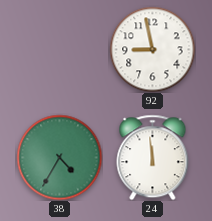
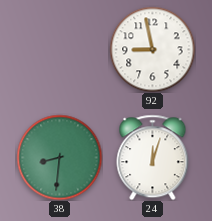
38: 4:35 -> 8:31 (59, 157)
24: 11:59 -> 12:03 (153, 157)
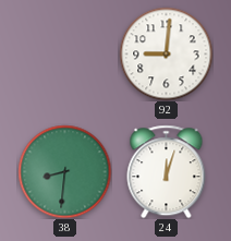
92: 8:58 -> 9:01 (166, 53)
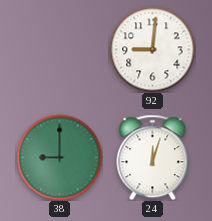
38: 8:31 -> 9:00 (59, 157)
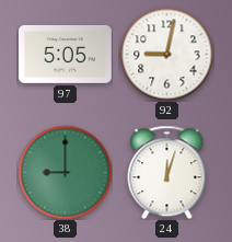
97: none -> 5:05 (65, 54)
92: 9:01 -> 9:02 (166, 54)
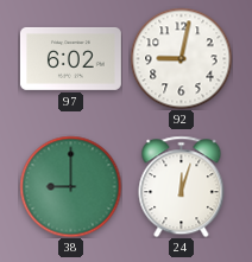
97: 5:05 -> 6:02 (70, 58)
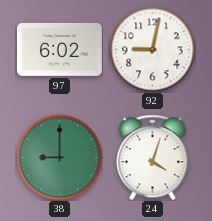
24: 12:03 -> 4:03 (153, 157)
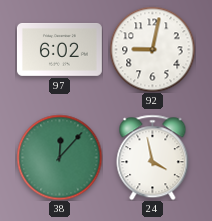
38: 9:00 -> 12:07 (59, 157)
24: 4:03 -> 3:58 (153, 157)
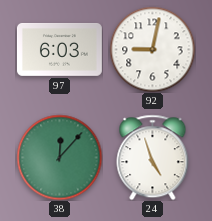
97: 6:02 -> 6:03 (59, 49)
24: 3:58 -> 4:57 (153, 157)
